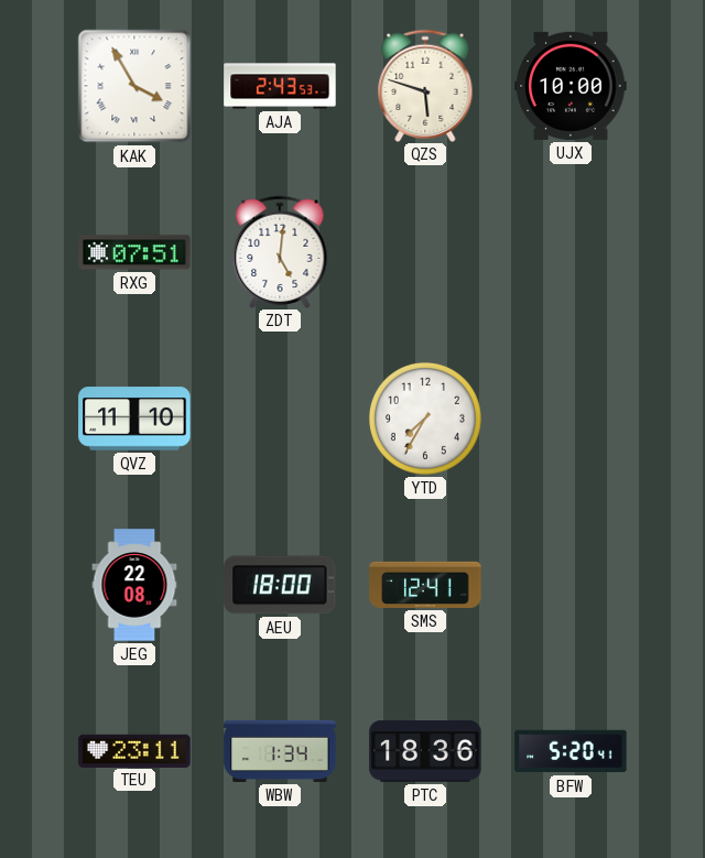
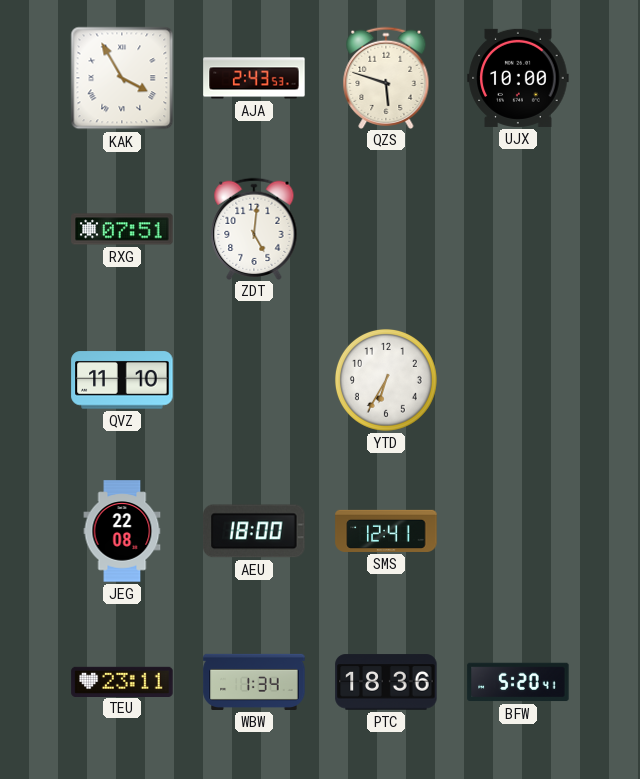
YTD: 7:35 -> 6:35 (386, 380)
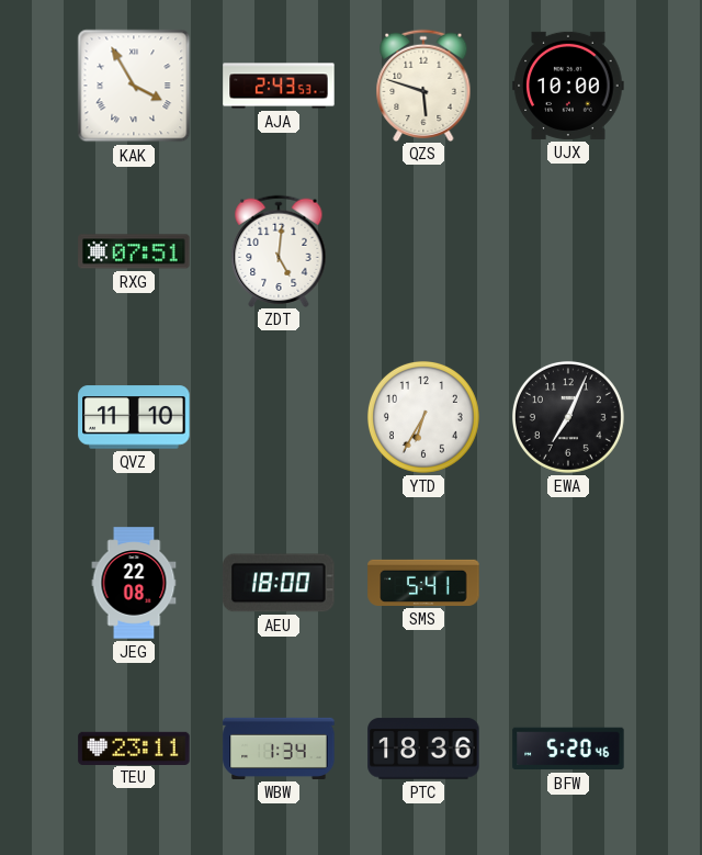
EWA: none -> 7:04 (568, 417)
SMS: 12:41 -> 5:41 (423, 583)
BFW: 5:20:41 -> 5:20:46 (568, 749)
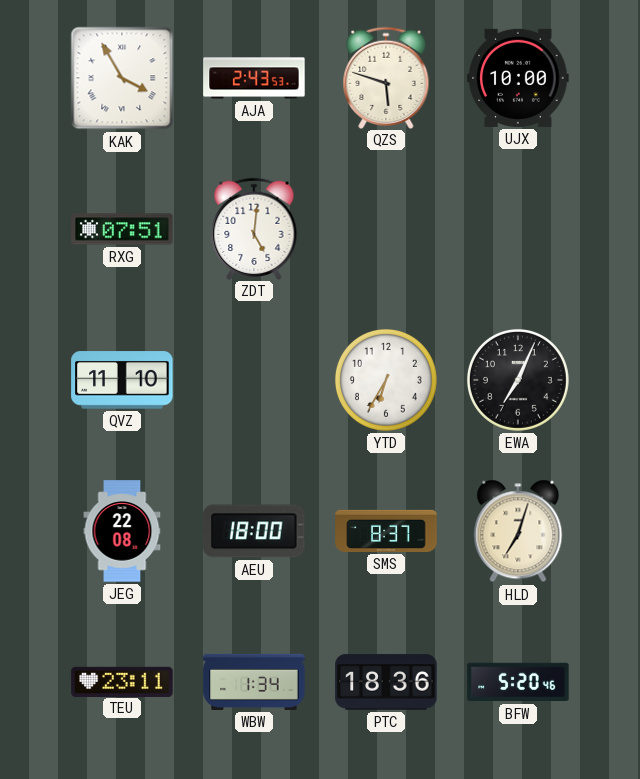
SMS: 5:41 -> 8:37 (386, 531)
HLD: none -> 7:03 (518, 531)
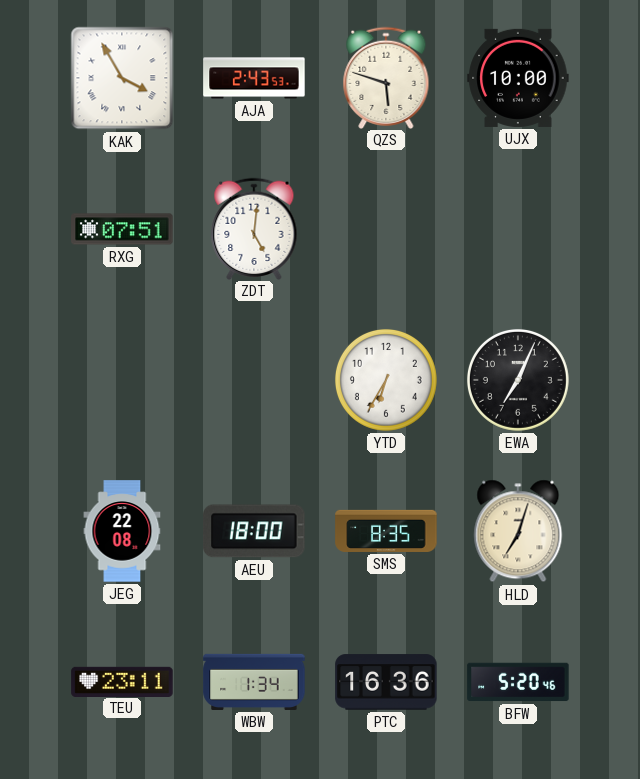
QVZ: 11:10 -> none (122, 380)
SMS: 8:37 -> 8:35 (386, 531)
PTC: 18:36 -> 16:36 (386, 682)
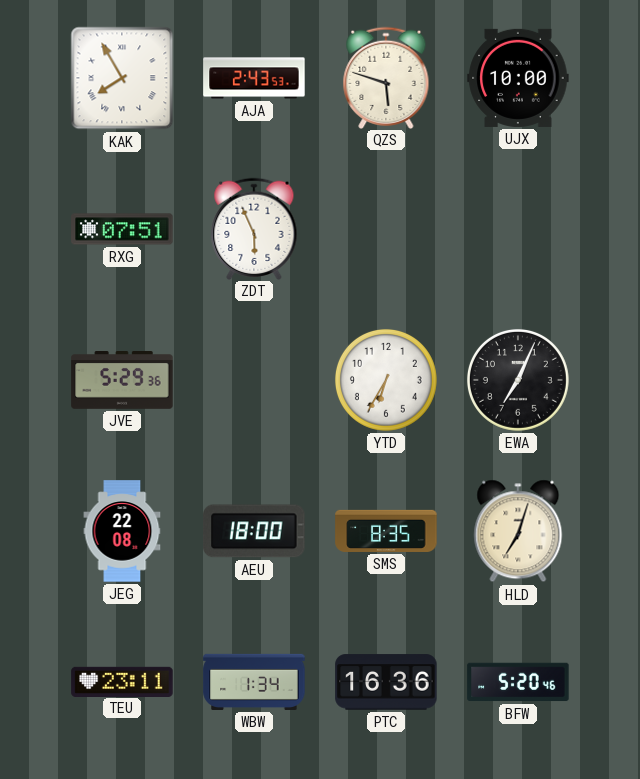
KAK: 3:55 -> 7:55 (122, 78)
ZDT: 5:01 -> 5:56 (254, 228)
JVE: none -> 5:29 (122, 381)
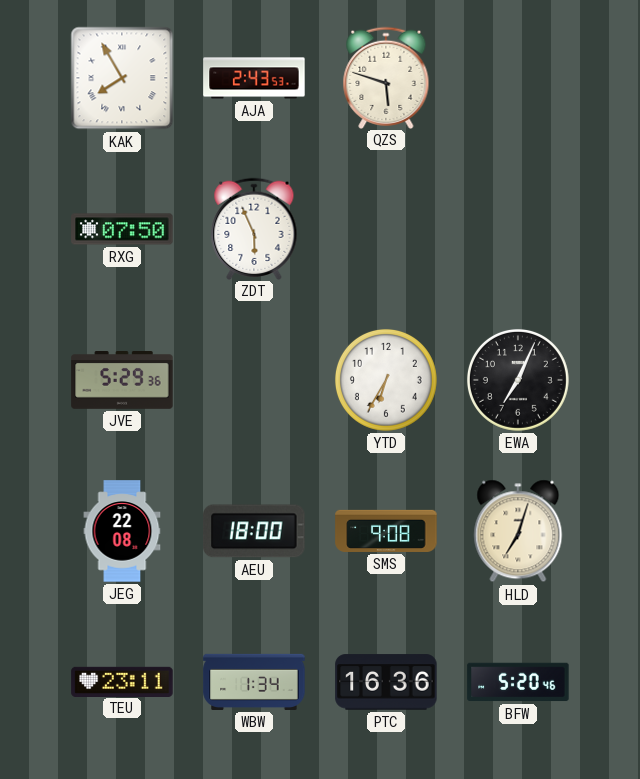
UJX: 10:00 -> none (518, 78)
RXG: 07:51 -> 07:50 (122, 229)
SMS: 8:35 -> 9:08 (386, 531)
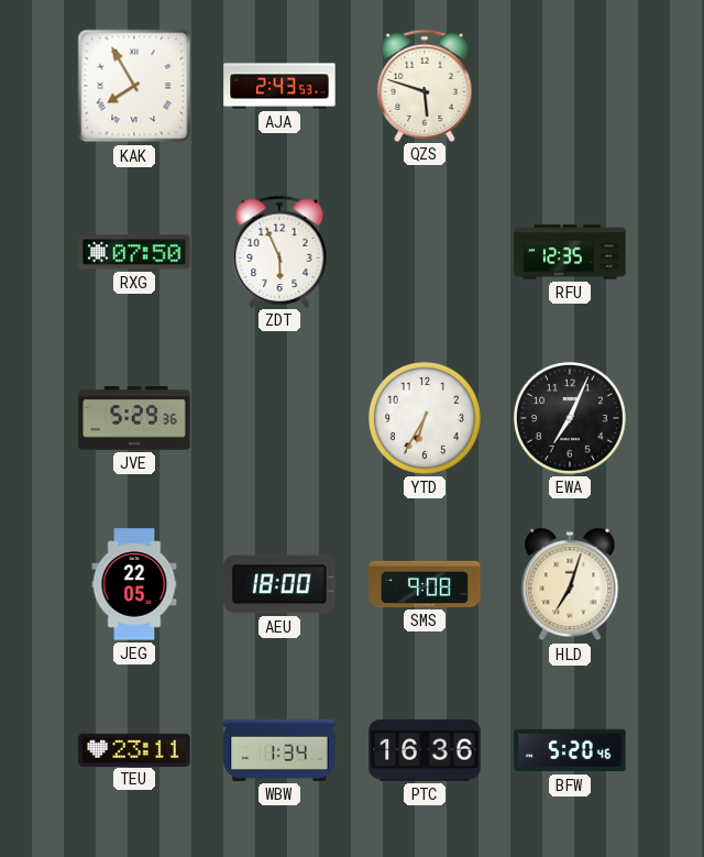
RFU: none -> 12:35 (570, 252)
JEG: 22:08 -> 22:05 (134, 584)
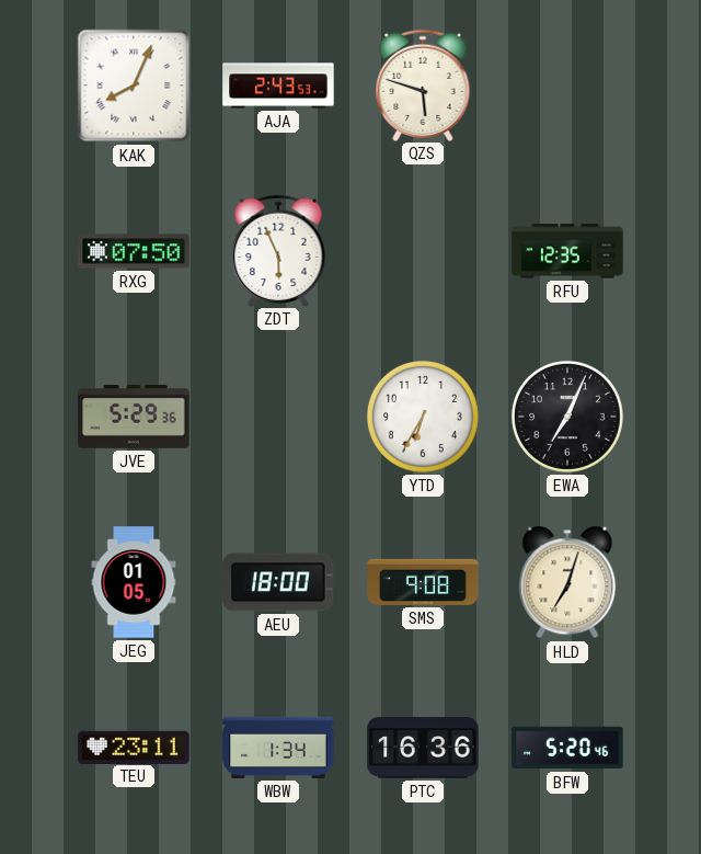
KAK: 7:55 -> 8:04 (134, 86)
JEG: 22:05 -> 01:05 (134, 582)
